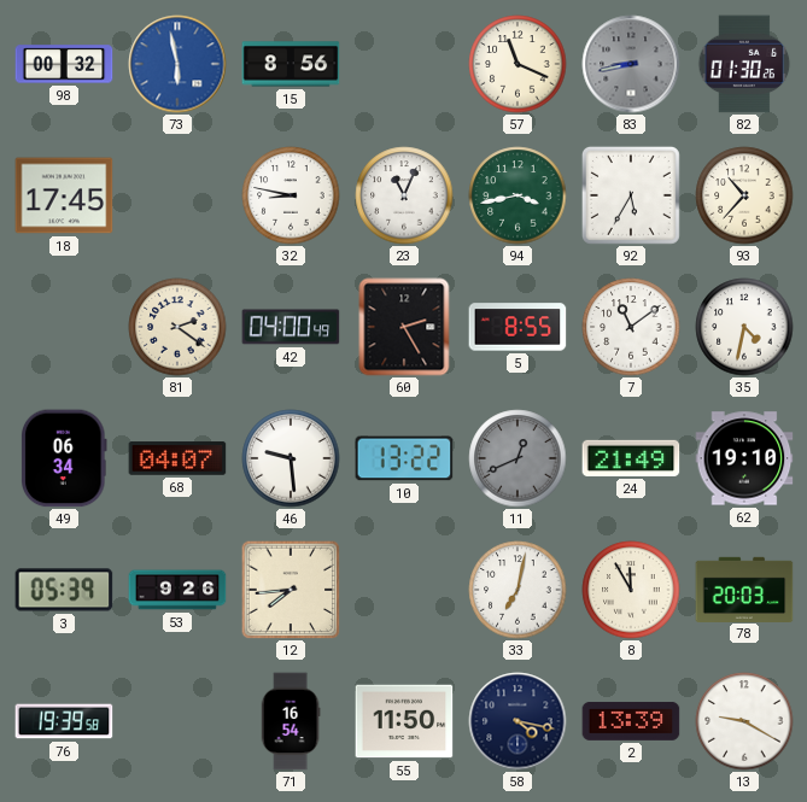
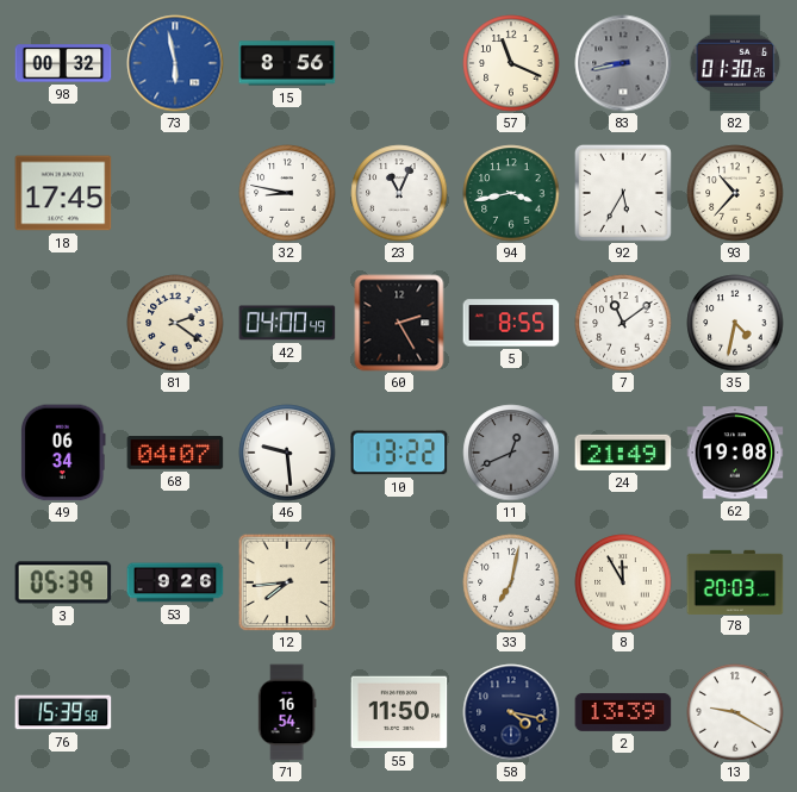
62: 19:10 -> 19:08 (735, 453)
76: 19:39 -> 15:39 (63, 712)
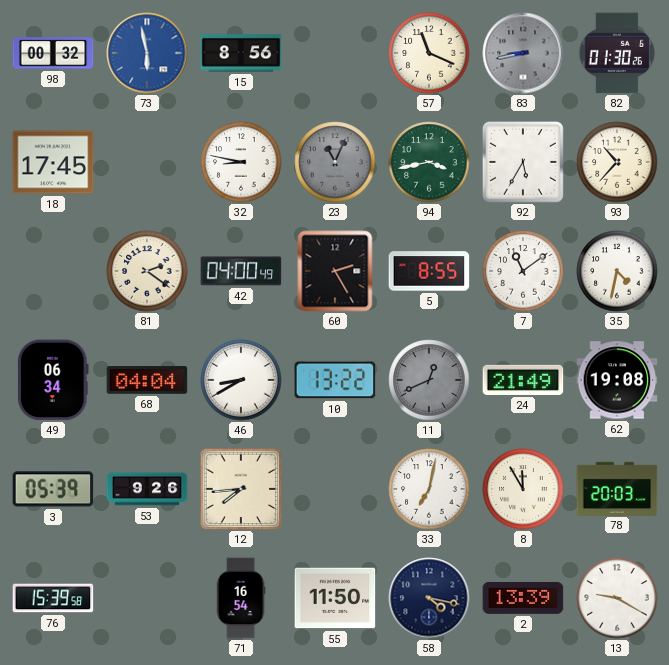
23 dial: white -> grey (335, 162)
68: 04:07 -> 04:04 (147, 380)
46: 9:29 -> 8:40 (241, 380)
